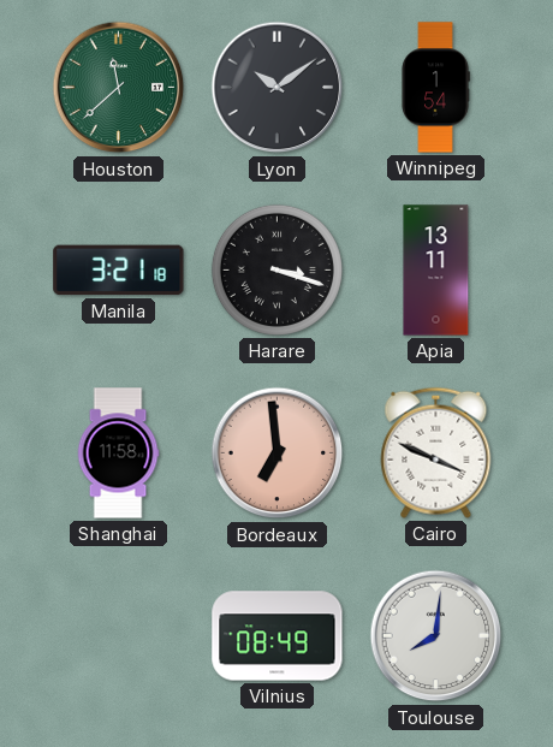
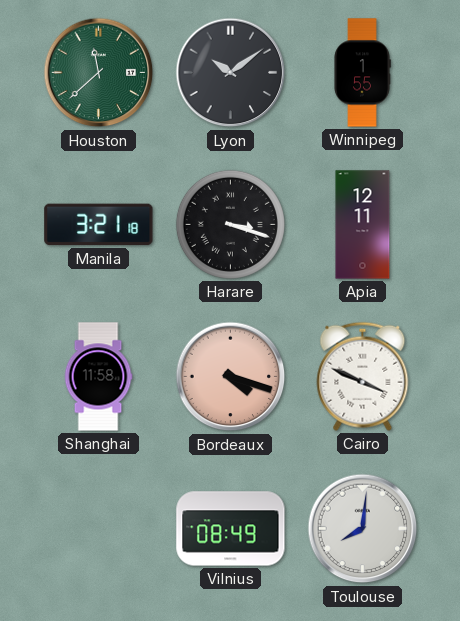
Winnipeg: 1:54 -> 1:55 (362, 73)
Apia: 13:11 -> 12:11 (363, 225)
Bordeaux: 6:59 -> 4:18 (231, 377)
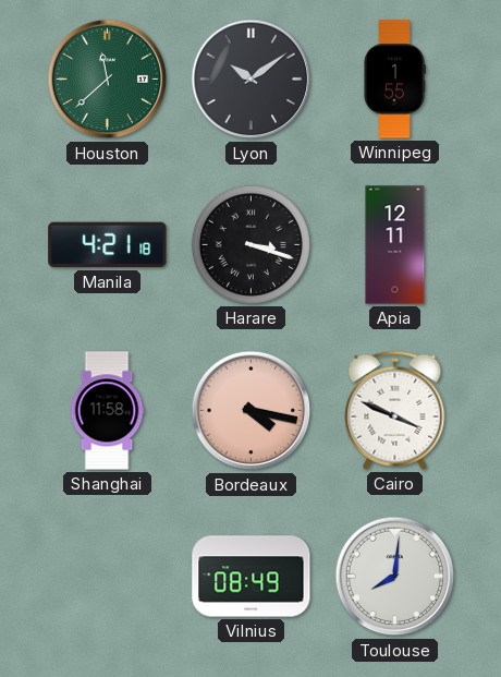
Manila: 3:21 -> 4:21 (108, 245)
Bordeaux: 4:18 -> 4:17 (252, 411)
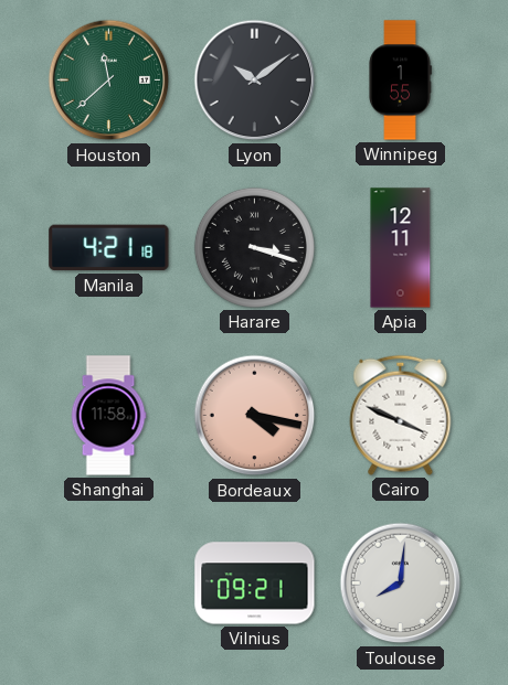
Vilnius: 08:49 -> 09:21 (255, 584)
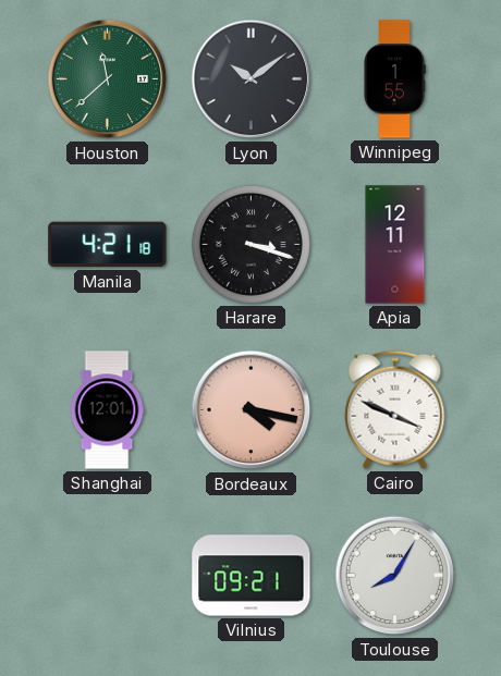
Shanghai: 11:58 -> 12:01 (107, 410)
Toulouse: 8:01 -> 8:05 (395, 576)
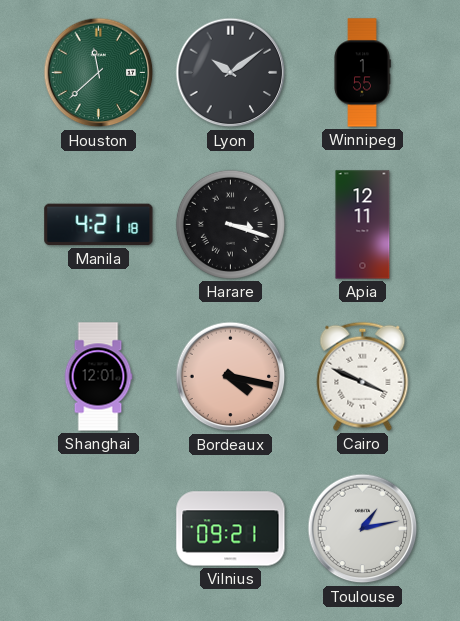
Toulouse: 8:05 -> 1:13 (363, 529)
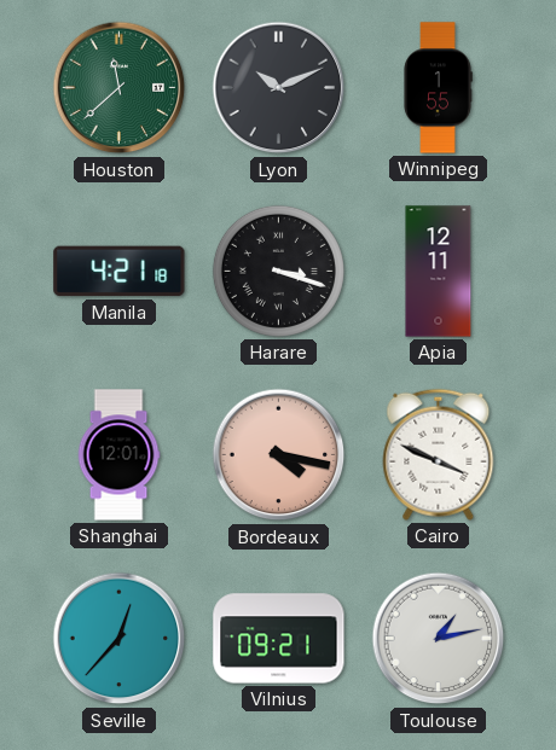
Lyon: 10:09 -> 10:11 (279, 88)
Seville: none -> 12:37 (120, 639)
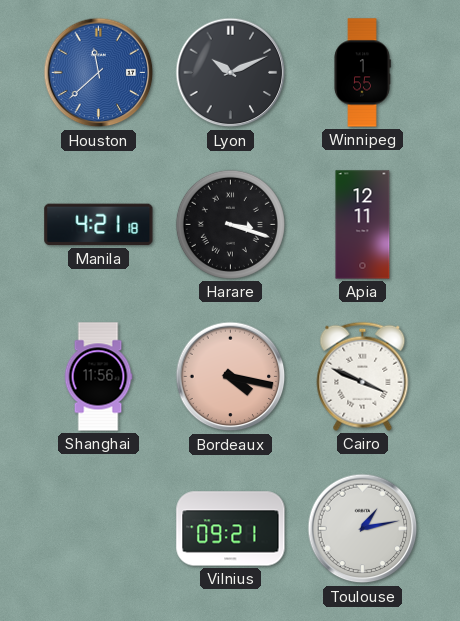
Houston dial: green -> blue (99, 73)
Shanghai: 12:01 -> 11:56 (98, 377)
Seville: 12:37 -> none (120, 639)
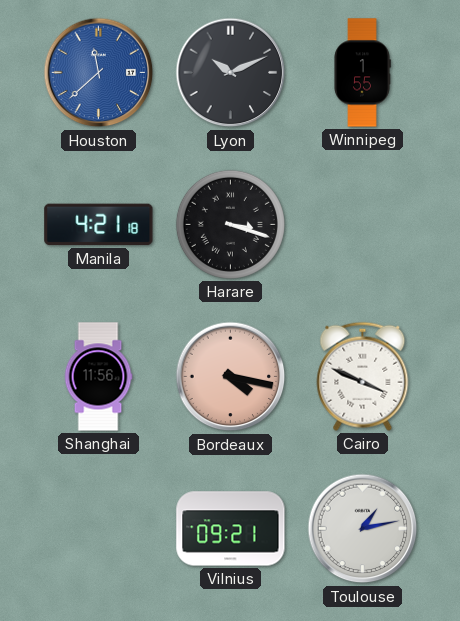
Apia: 12:11 -> none (363, 225)
